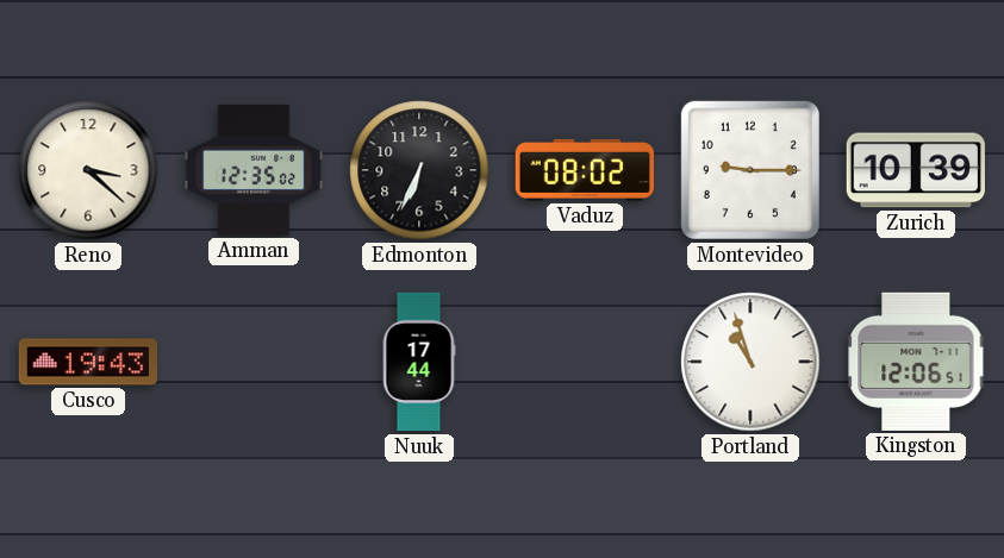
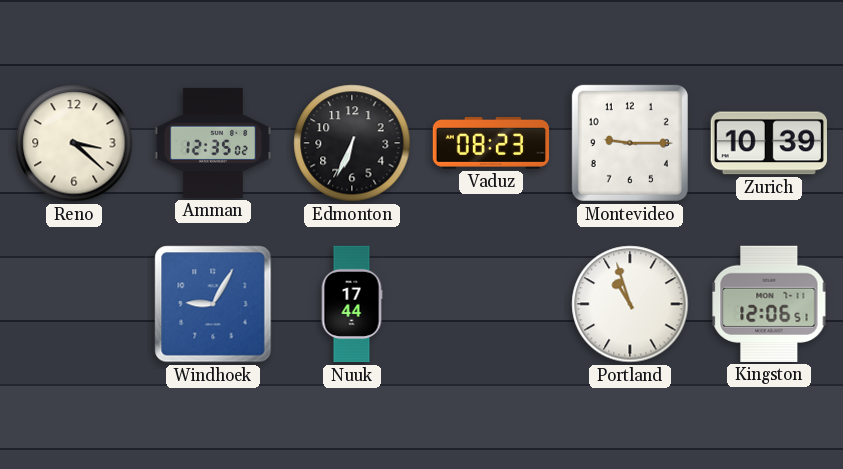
Vaduz: 08:02 -> 08:23 (490, 143)
Cusco: 19:43 -> none (87, 362)
Windhoek: none -> 9:05 (213, 304)
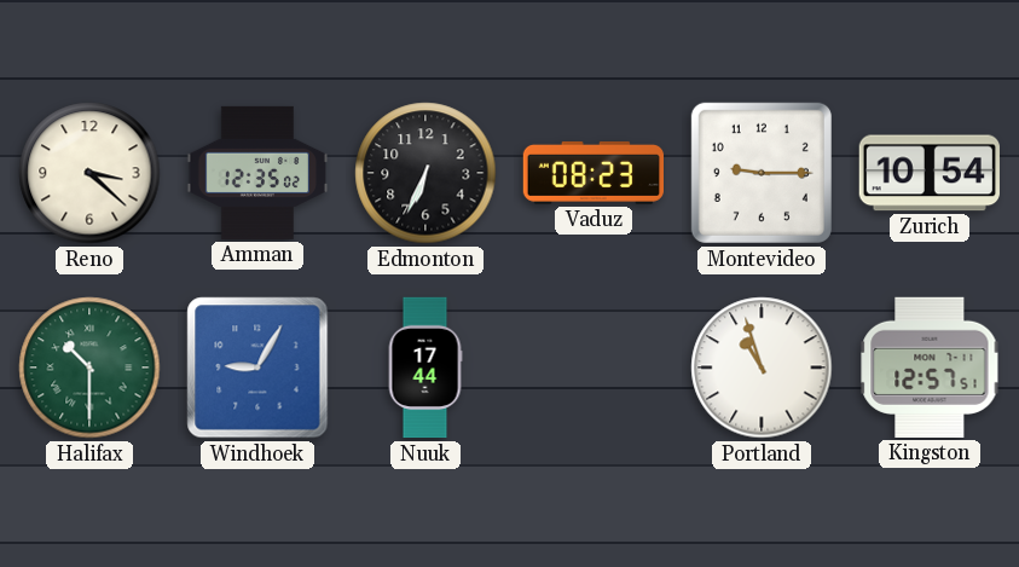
Zurich: 10:39 -> 10:54 (930, 173)
Halifax: none -> 10:30 (89, 368)
Kingston: 12:06 -> 12:57 (930, 368)
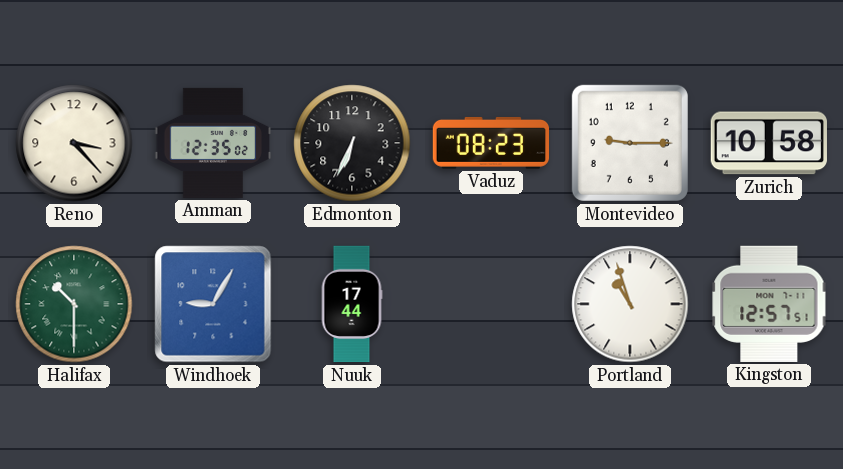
Reno: 3:22 -> 3:23 (74, 143)
Zurich: 10:54 -> 10:58 (769, 143)
